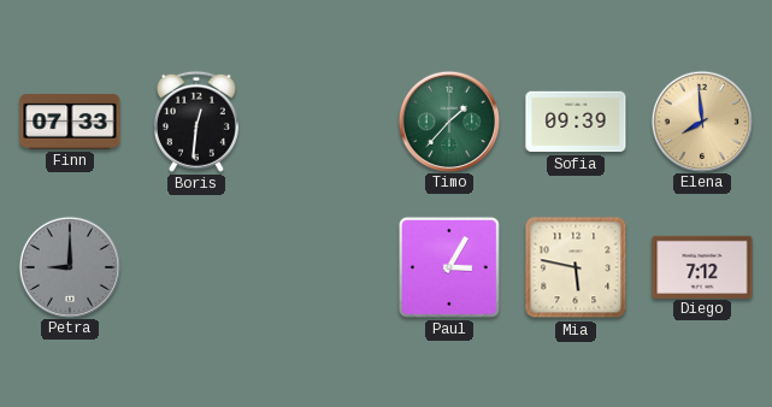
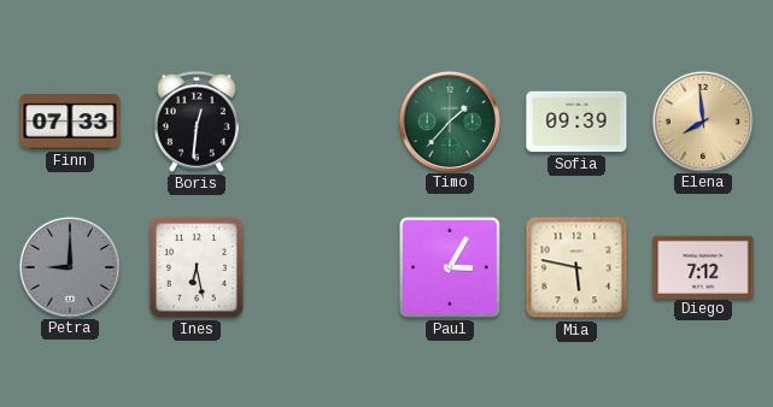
Ines: none -> 6:28 (197, 267)
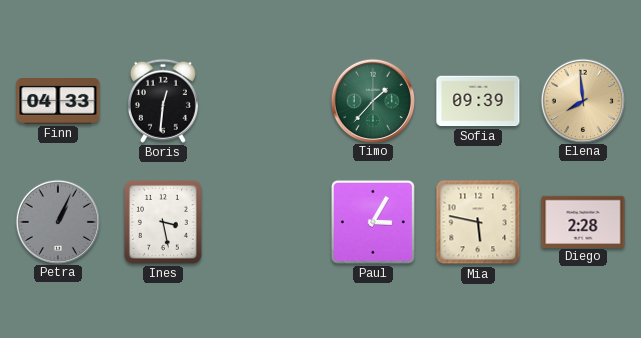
Finn: 07:33 -> 04:33 (58, 102)
Petra: 9:00 -> 1:04 (57, 221)
Ines: 6:28 -> 3:28 (163, 222)
Diego: 7:12 -> 2:28 (583, 221)
